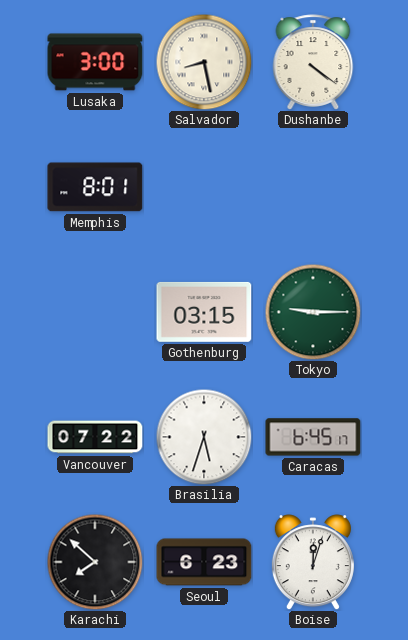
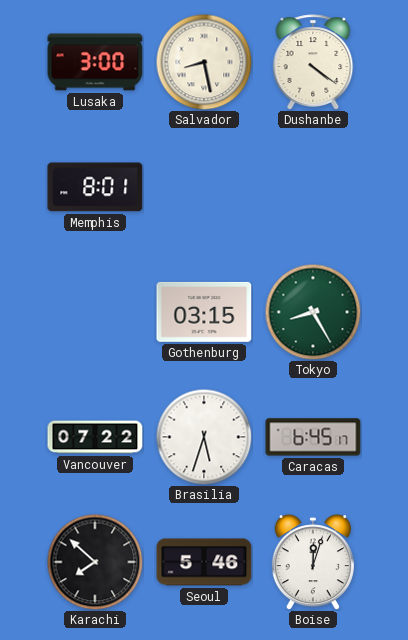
Tokyo: 9:15 -> 8:25 (313, 312)
Seoul: 6:23 -> 5:46 (204, 562)
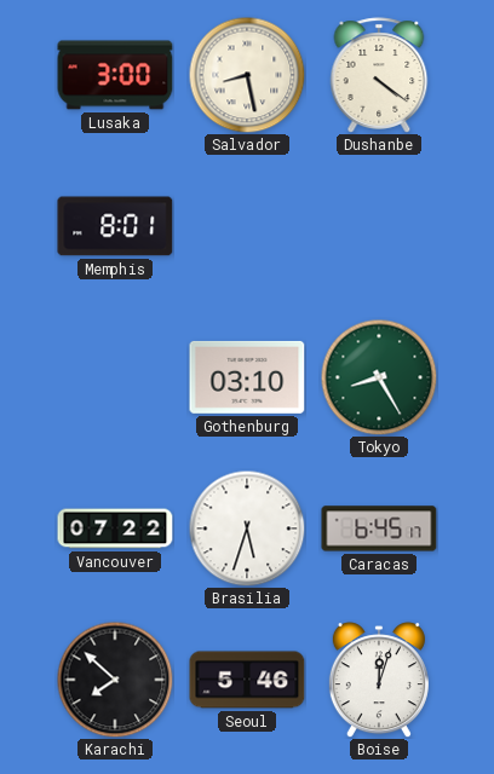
Gothenburg: 03:15 -> 03:10 (247, 377)
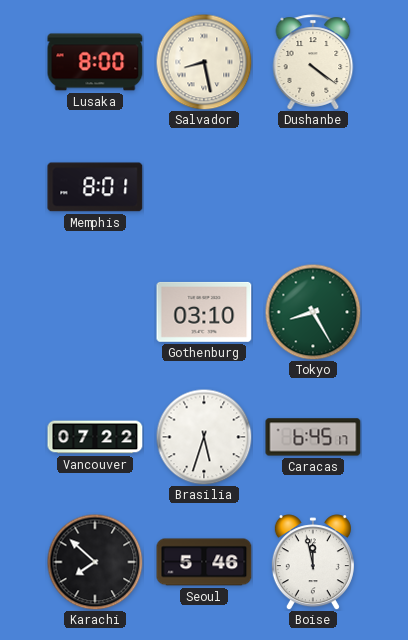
Lusaka: 3:00 -> 8:00 (95, 62)
Boise: 12:03 -> 11:58 (313, 562)
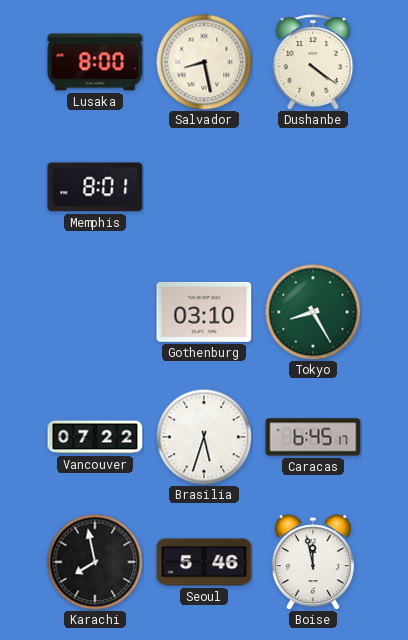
Karachi: 7:52 -> 7:58 (95, 562)
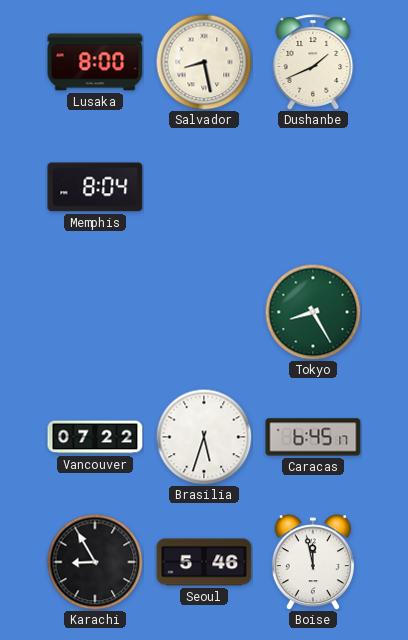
Dushanbe: 4:21 -> 1:41 (313, 62)
Memphis: 8:01 -> 8:04 (95, 187)
Gothenburg: 03:10 -> none (204, 312)
Karachi: 7:58 -> 8:55 (95, 562)
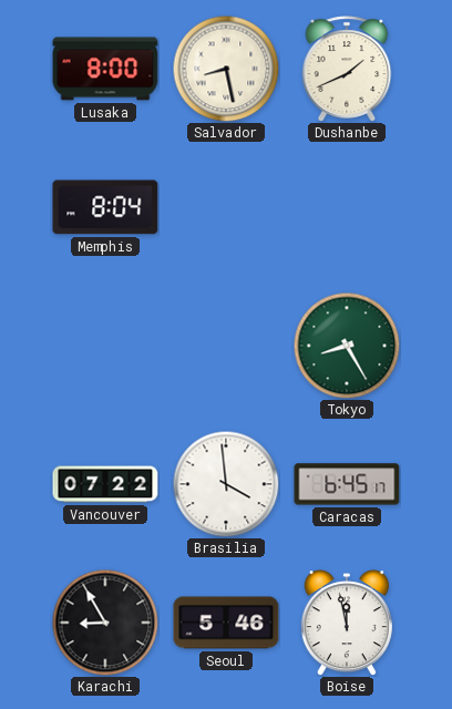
Brasilia: 5:33 -> 3:59 (226, 484)
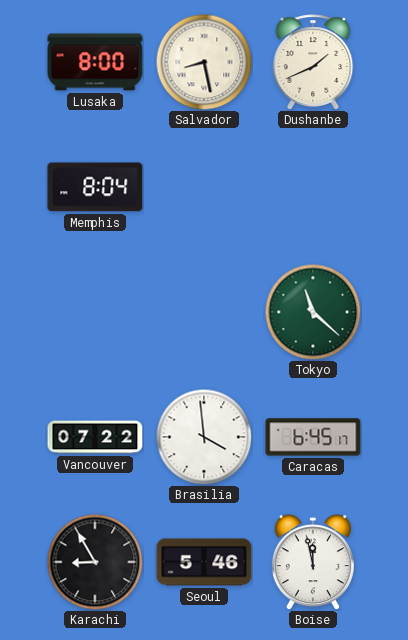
Tokyo: 8:25 -> 11:22 (313, 312)
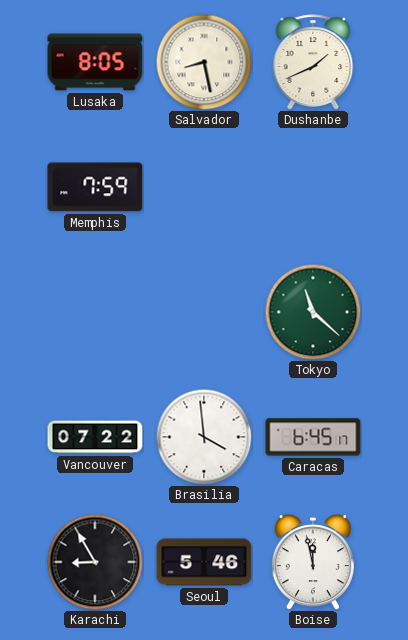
Lusaka: 8:00 -> 8:05 (95, 62)
Memphis: 8:04 -> 7:59 (95, 187)
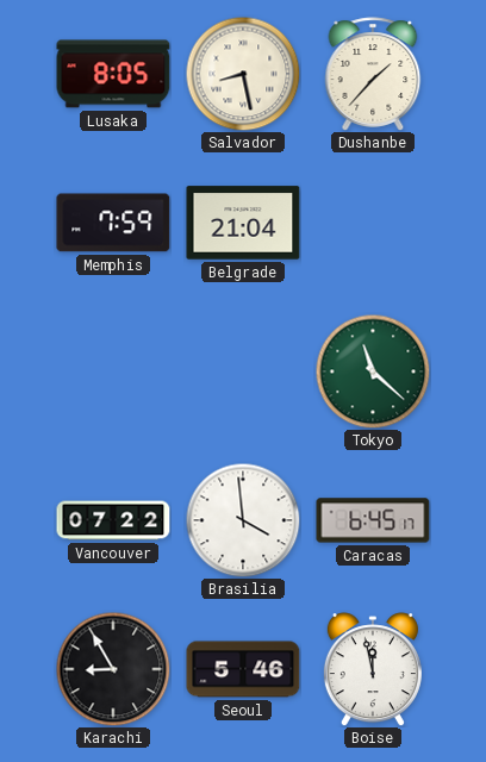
Dushanbe: 1:41 -> 1:37 (373, 74)
Belgrade: none -> 21:04 (243, 223)
